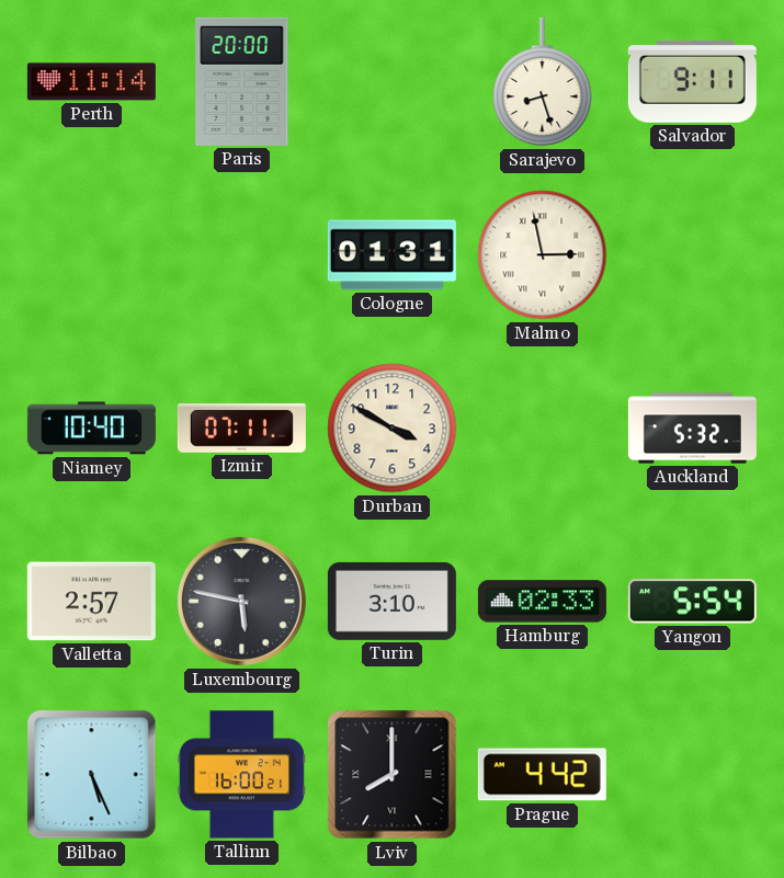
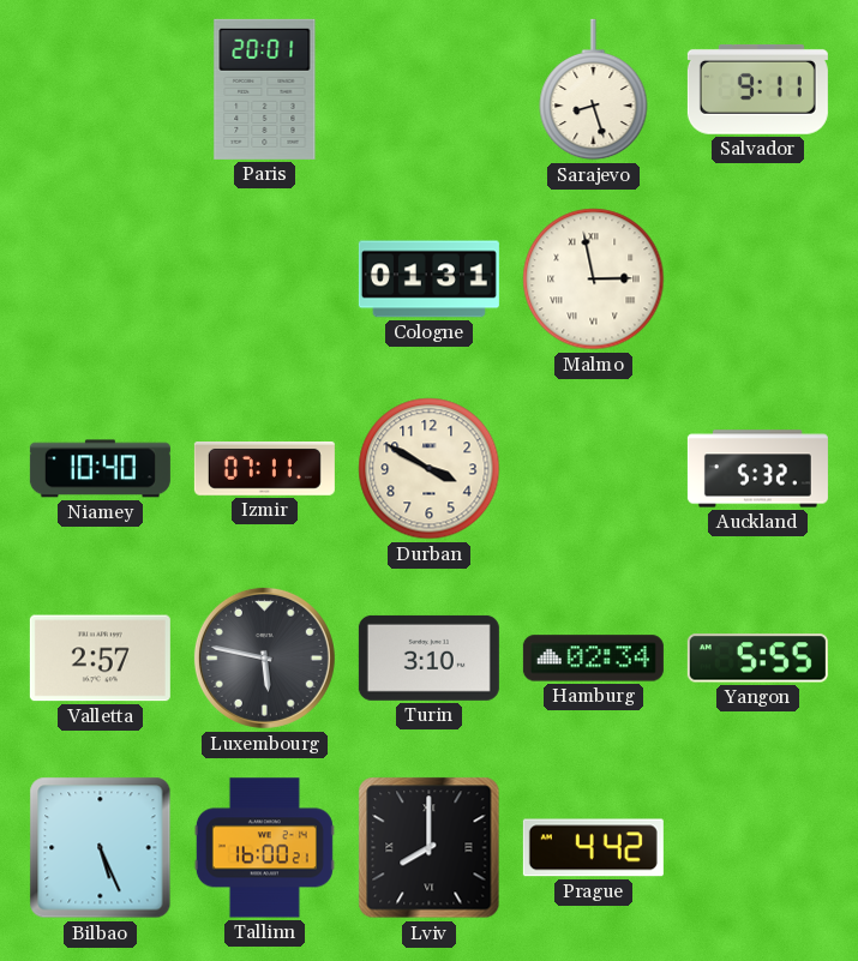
Perth: 11:14 -> none (91, 82)
Paris: 20:00 -> 20:01 (265, 89)
Hamburg: 02:33 -> 02:34 (593, 659)
Yangon: 5:54 -> 5:55 (757, 659)
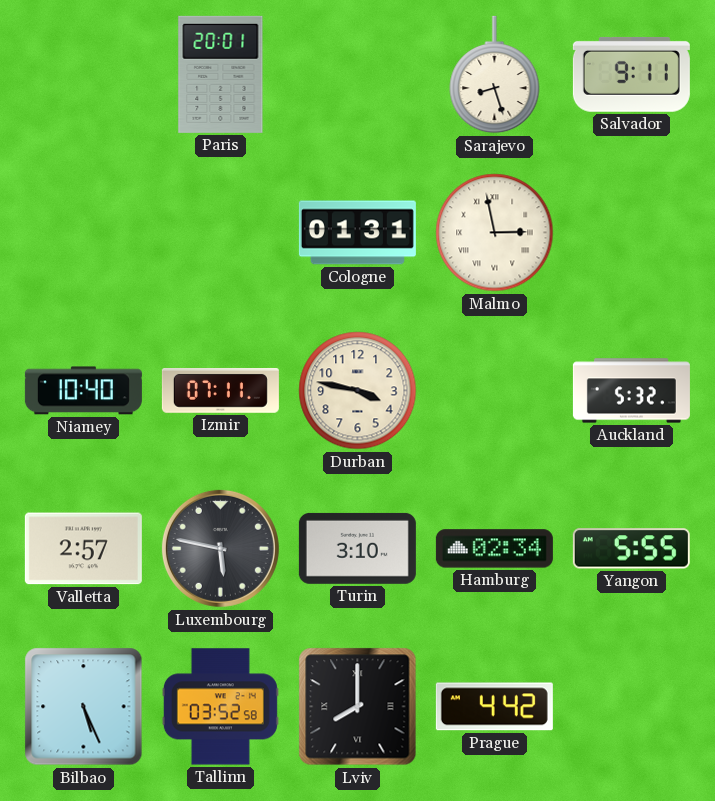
Durban: 3:50 -> 3:47 (358, 391)
Tallinn: 16:00 -> 03:52 (220, 707)
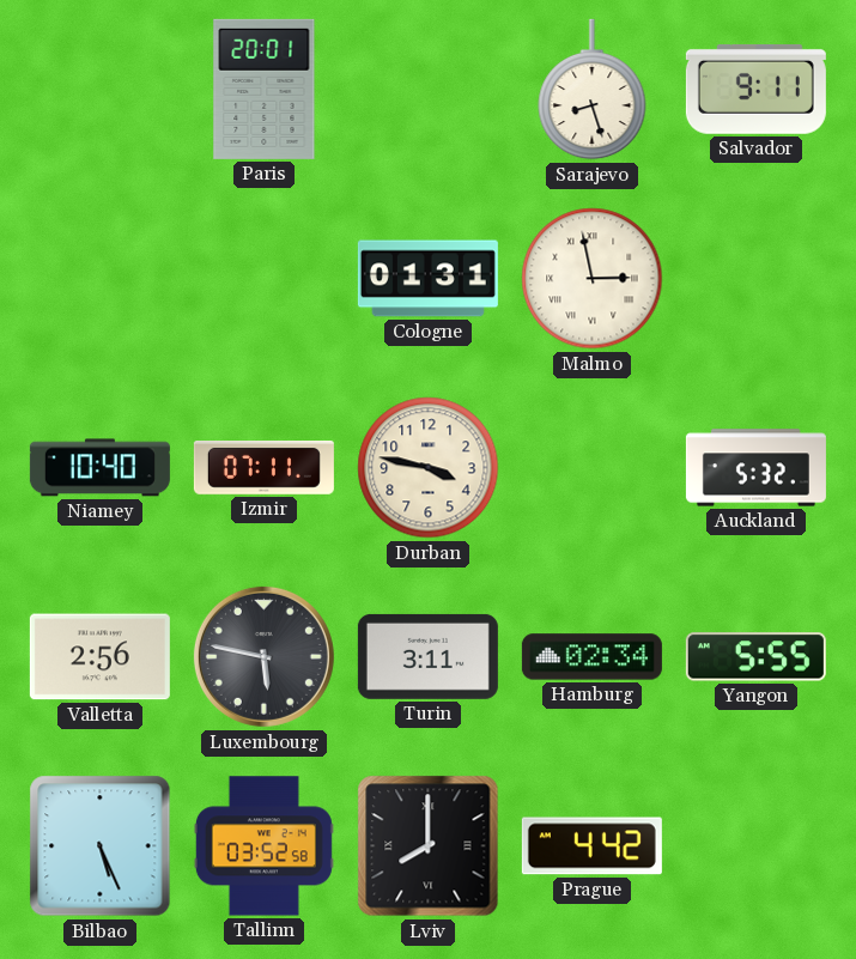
Valletta: 2:57 -> 2:56 (99, 657)
Turin: 3:10 -> 3:11 (427, 656)
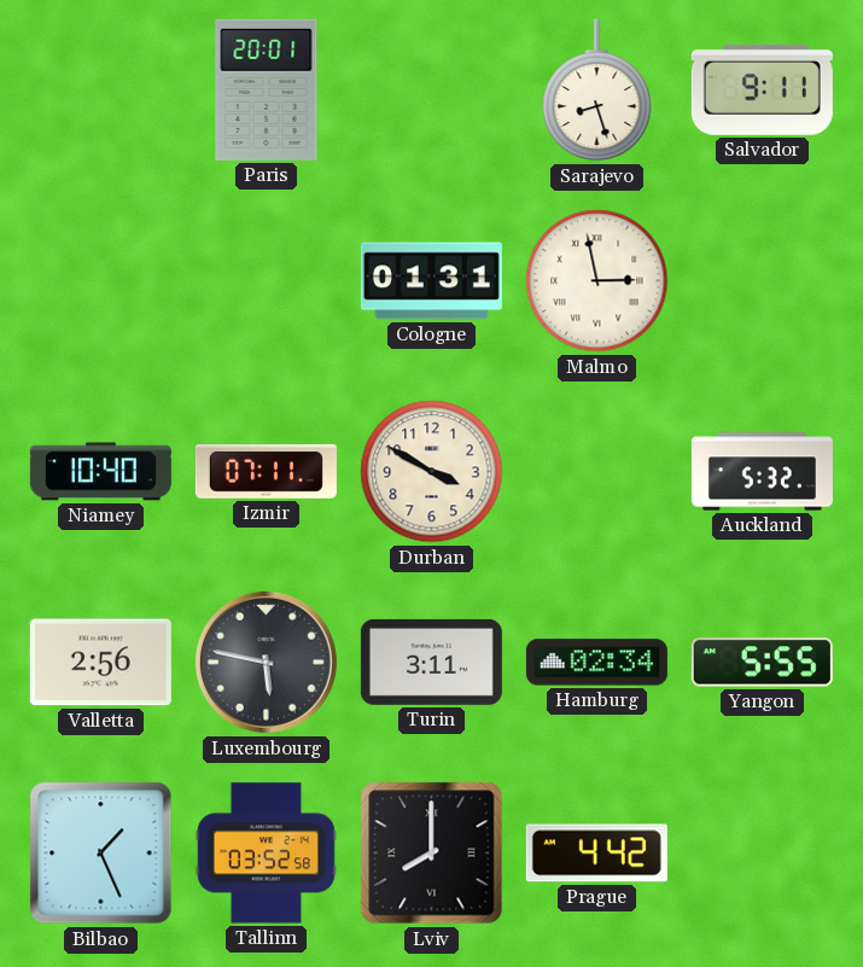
Durban: 3:47 -> 3:50 (432, 472)
Bilbao: 5:26 -> 1:26 (101, 854)
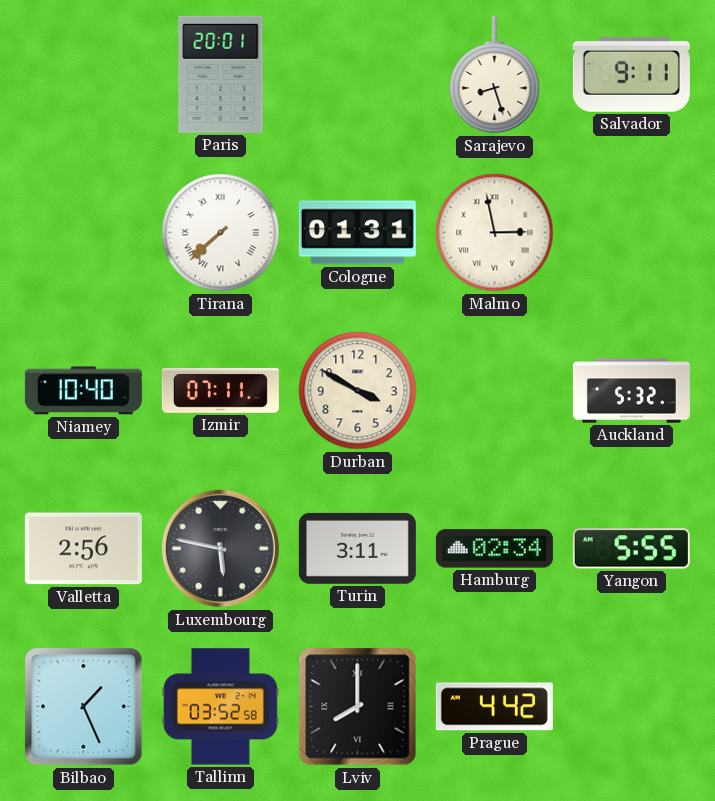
Tirana: none -> 7:38 (221, 233)
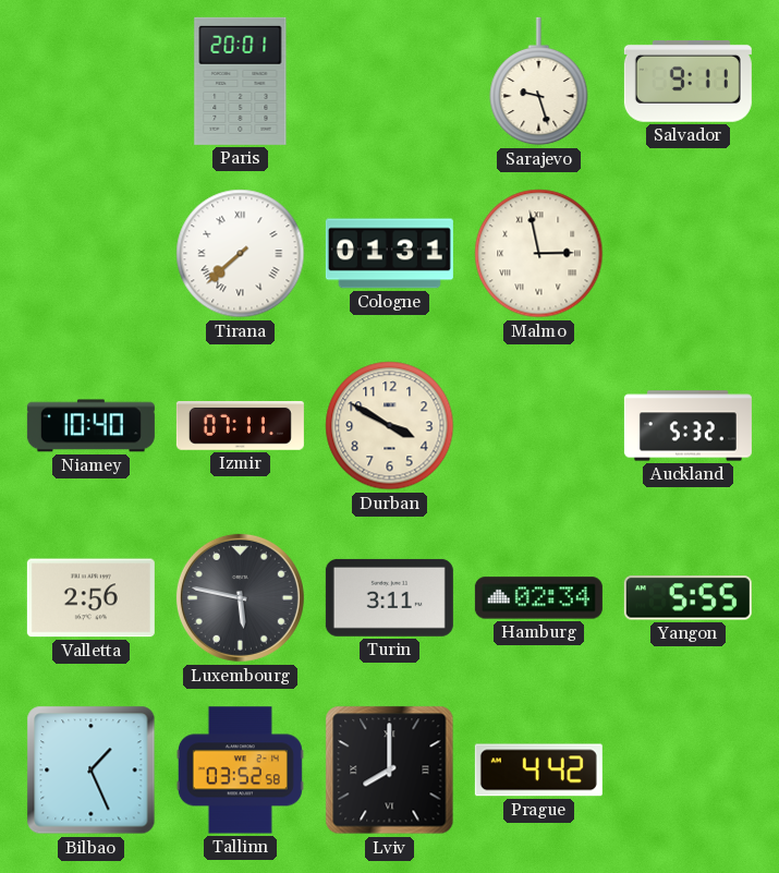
Sarajevo: 8:27 -> 9:27 (539, 82)
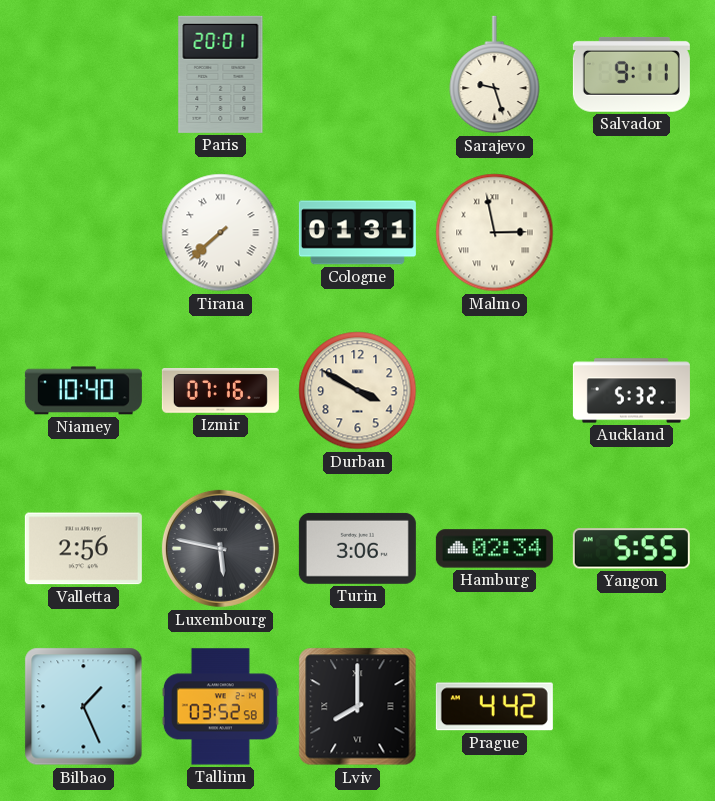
Izmir: 07:11 -> 07:16 (220, 391)
Turin: 3:11 -> 3:06 (357, 548)
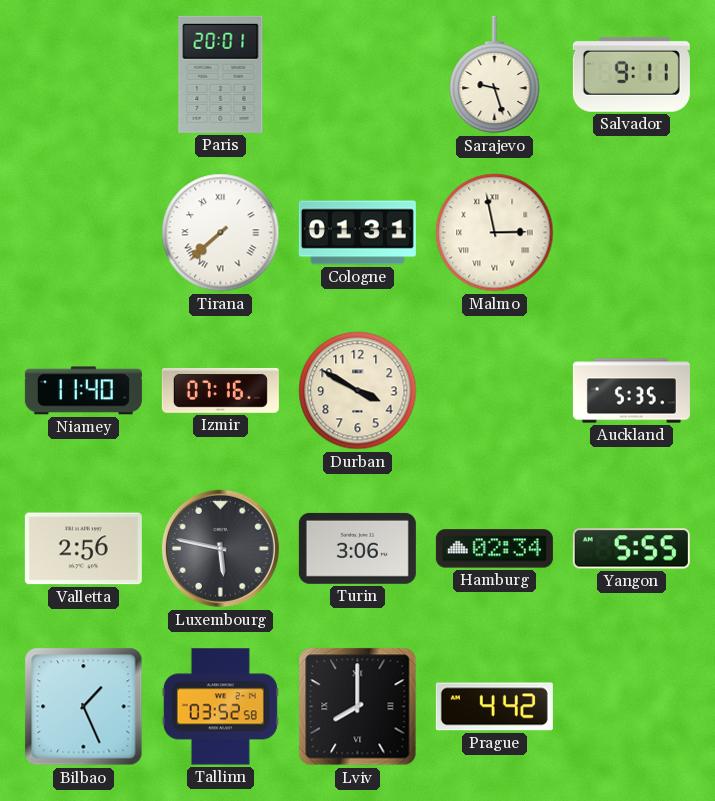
Niamey: 10:40 -> 11:40 (83, 391)
Auckland: 5:32 -> 5:35 (631, 391)
